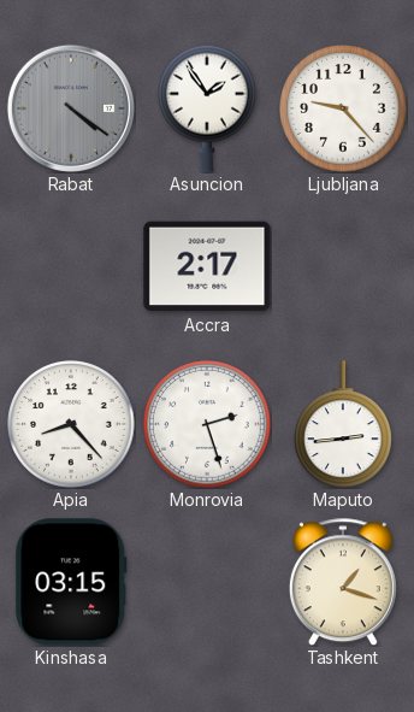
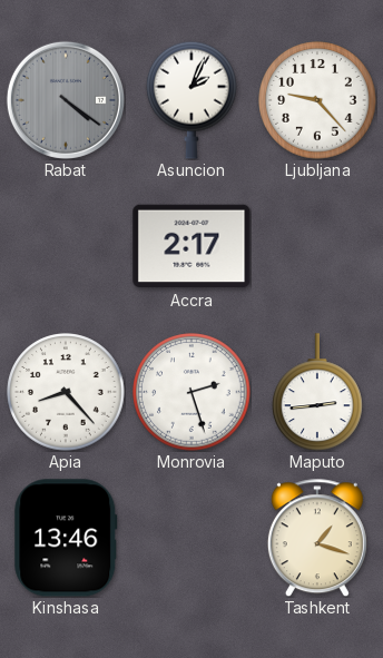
Asuncion: 1:54 -> 2:04 (193, 100)
Kinshasa: 03:15 -> 13:46 (66, 538)
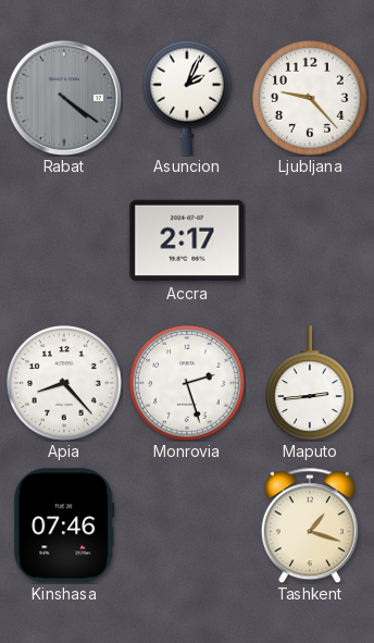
Kinshasa: 13:46 -> 07:46 (64, 525)
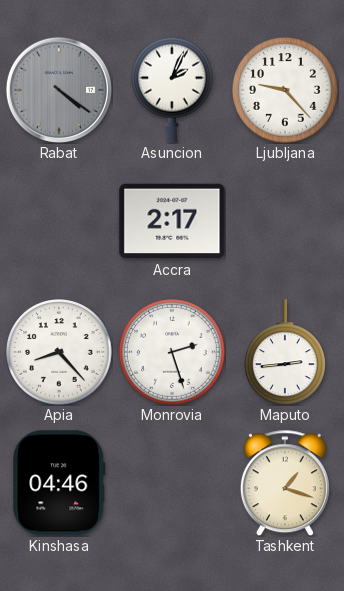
Kinshasa: 07:46 -> 04:46 (59, 483)
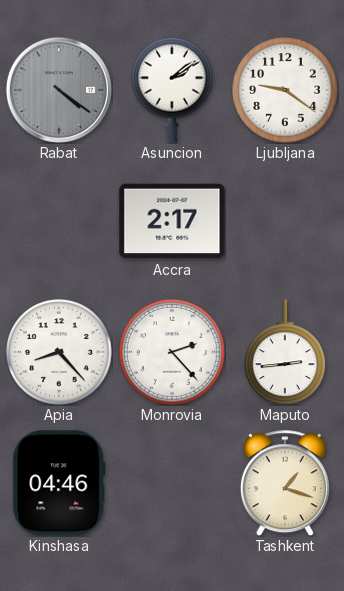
Asuncion: 2:04 -> 2:09 (173, 90)
Ljubljana: 9:23 -> 9:21 (285, 90)
Monrovia: 2:27 -> 2:23 (172, 352)
